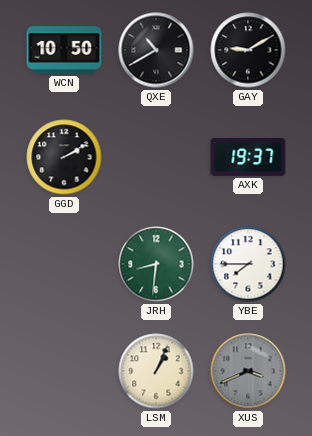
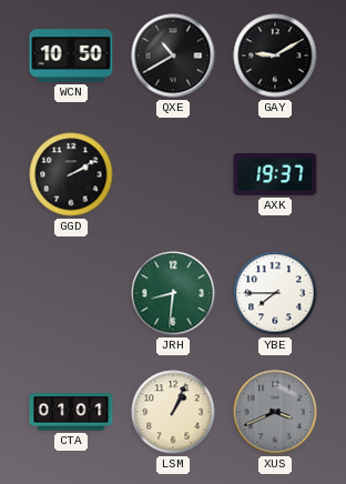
CTA: none -> 01:01 (71, 412)
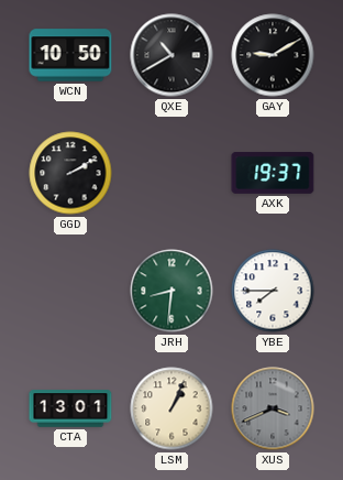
CTA: 01:01 -> 13:01 (70, 408)
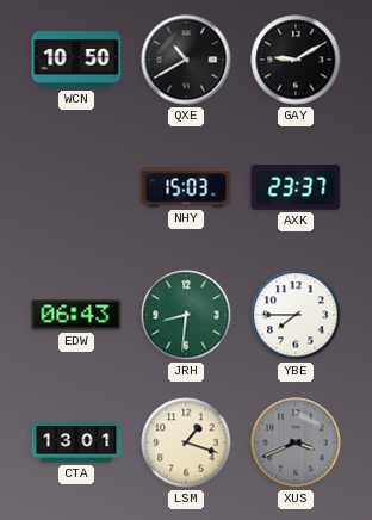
GGD: 2:10 -> none (70, 173)
NHY: none -> 15:03 (186, 187)
AXK: 19:37 -> 23:37 (296, 188)
EDW: none -> 06:43 (76, 315)
LSM: 1:04 -> 1:18 (186, 442)
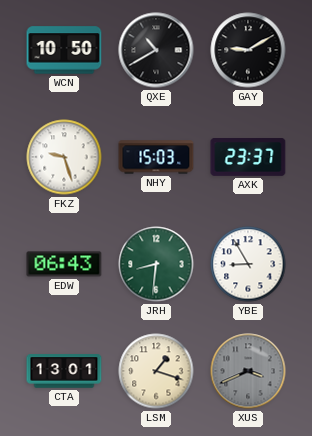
FKZ: none -> 9:27 (64, 157)
YBE: 7:45 -> 8:55 (248, 264)
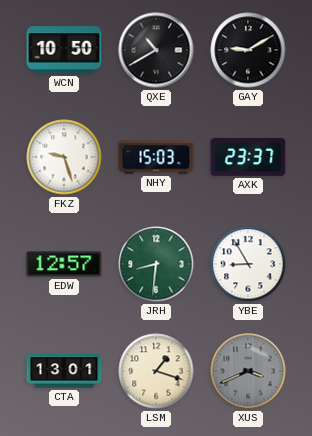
EDW: 06:43 -> 12:57 (64, 264)
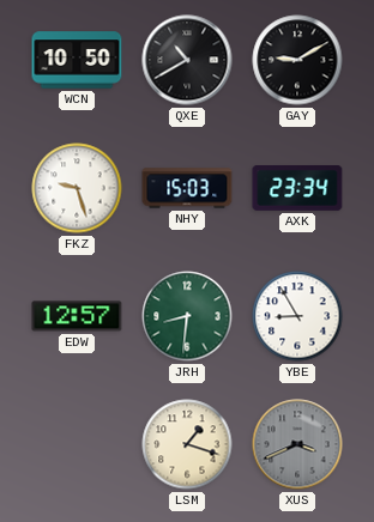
AXK: 23:37 -> 23:34 (297, 189)
CTA: 13:01 -> none (64, 371)
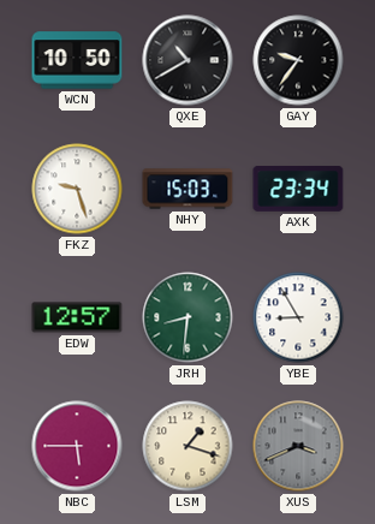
GAY: 9:10 -> 9:36 (298, 60)
NBC: none -> 5:45 (77, 446)
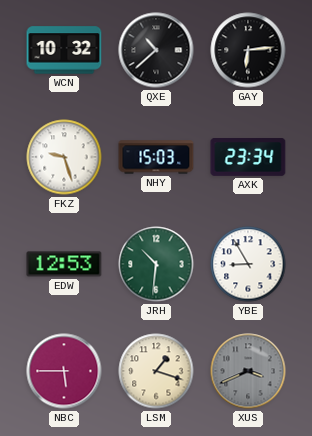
WCN: 10:50 -> 10:32 (64, 50)
QXE: 10:40 -> 10:38 (156, 50)
GAY: 9:36 -> 6:14 (248, 50)
EDW: 12:57 -> 12:53 (64, 264)
JRH: 8:31 -> 10:31 (156, 264)
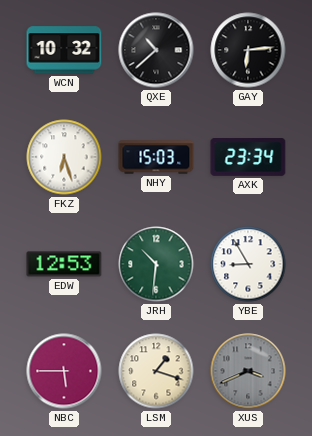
FKZ: 9:27 -> 6:27 (64, 157)
